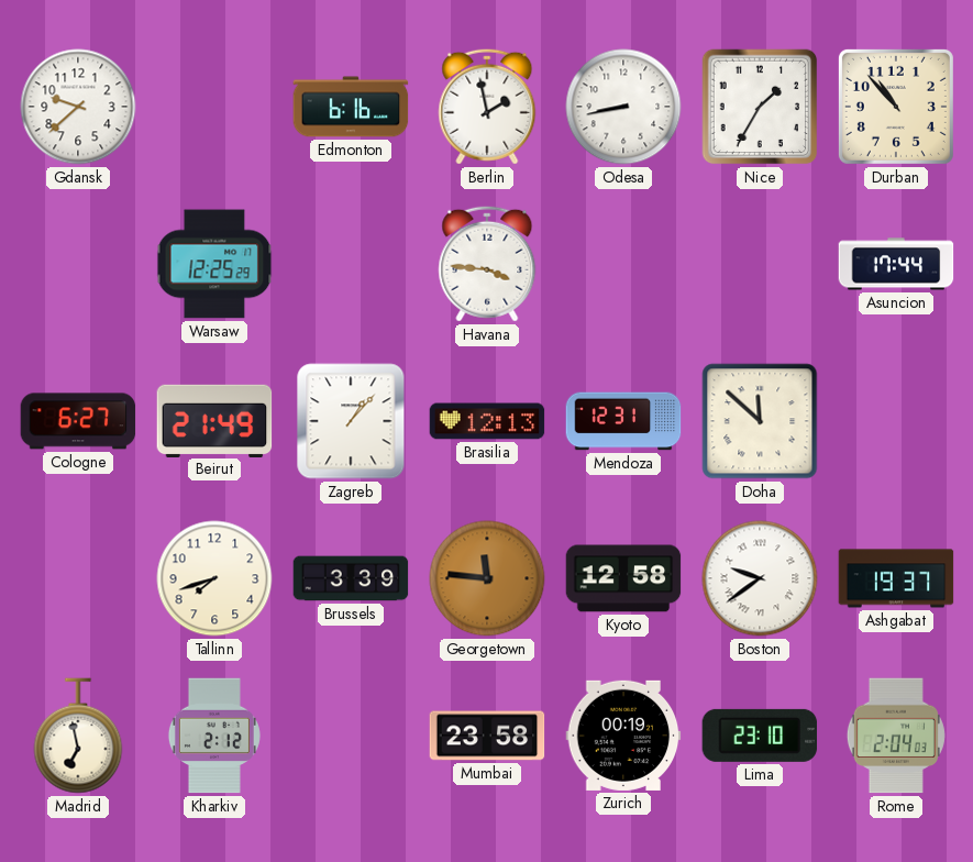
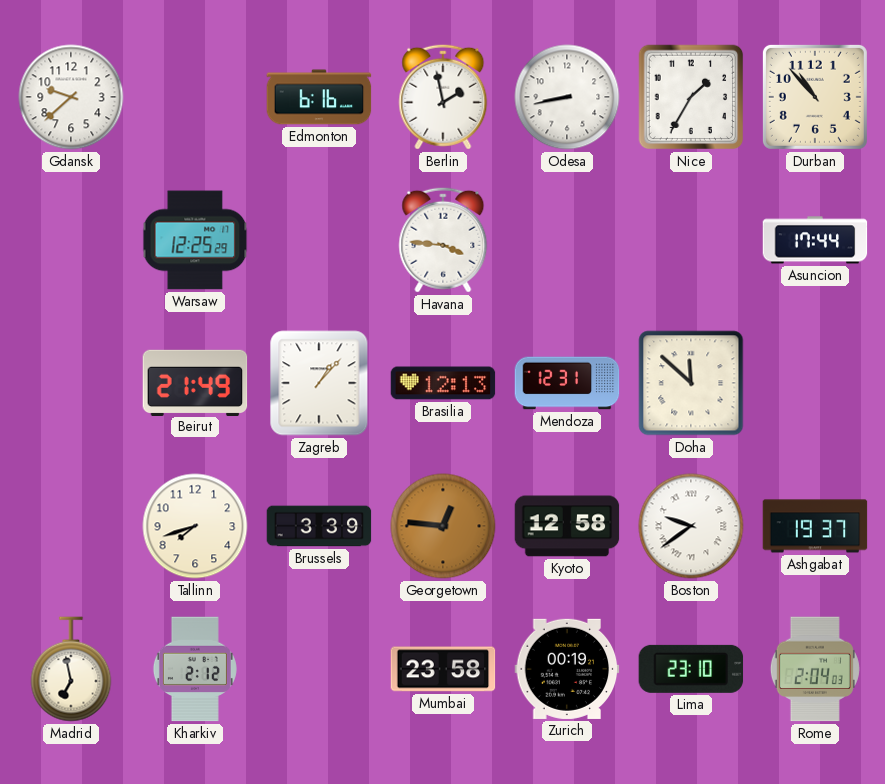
Cologne: 6:27 -> none (78, 421)
Georgetown: 11:46 -> 12:46 (443, 526)
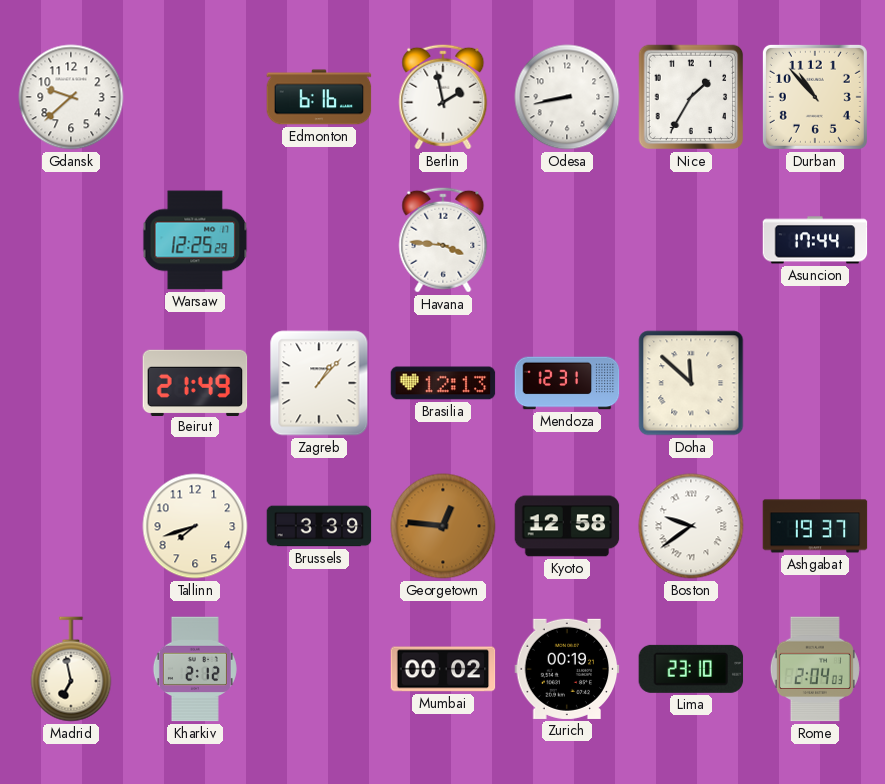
Mumbai: 23:58 -> 00:02 (443, 669)
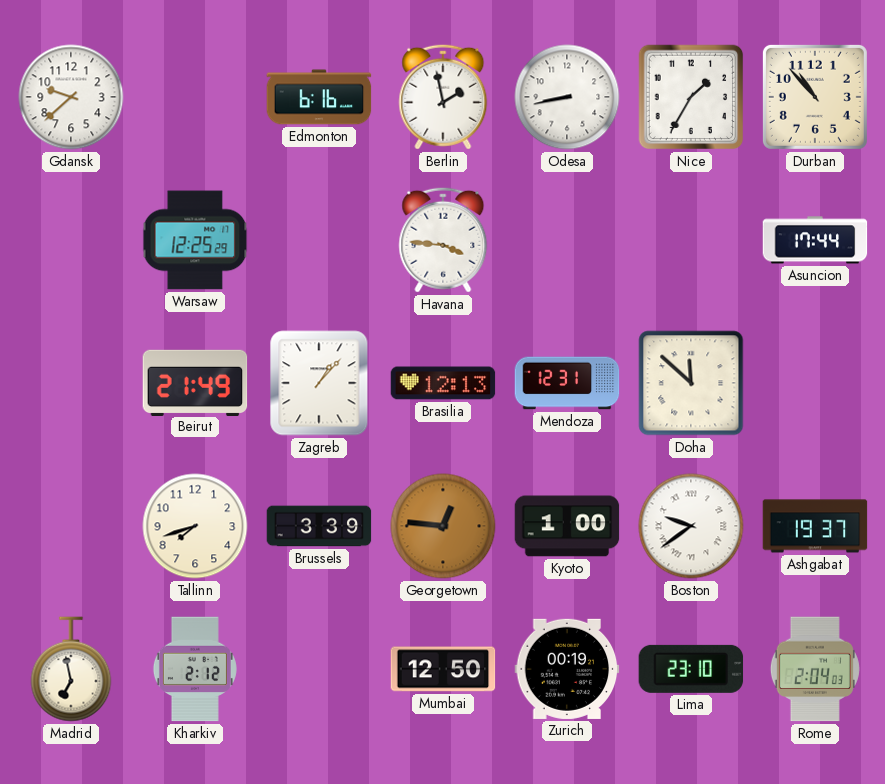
Kyoto: 12:58 -> 1:00 (567, 526)
Mumbai: 00:02 -> 12:50 (443, 669)
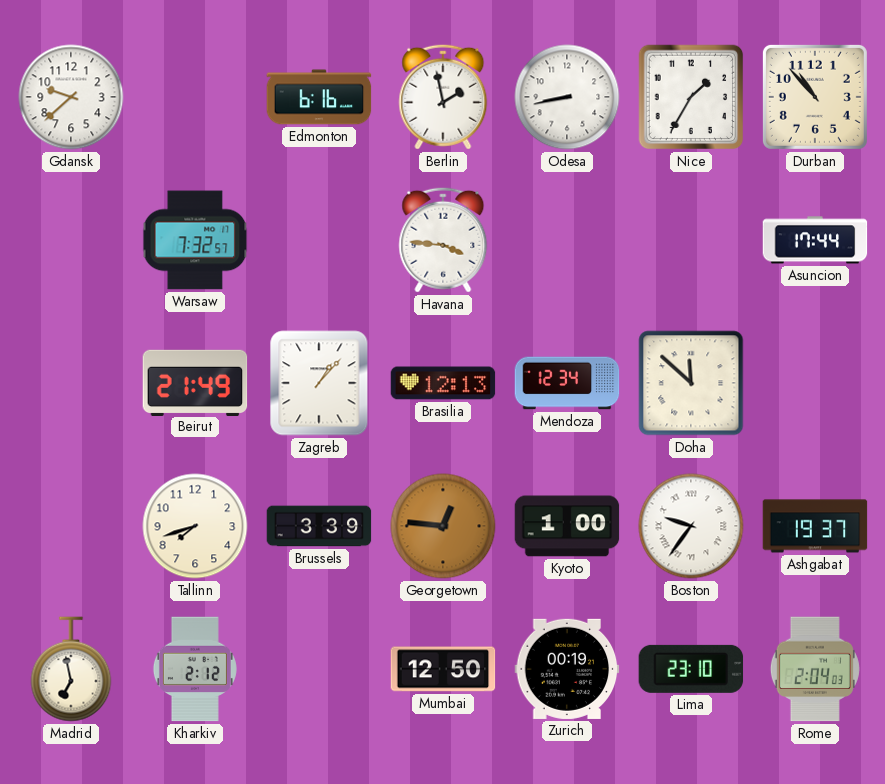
Warsaw: 12:25 -> 7:32 (195, 240)
Mendoza: 12:31 -> 12:34 (567, 383)
Boston: 9:39 -> 9:36 (691, 526)
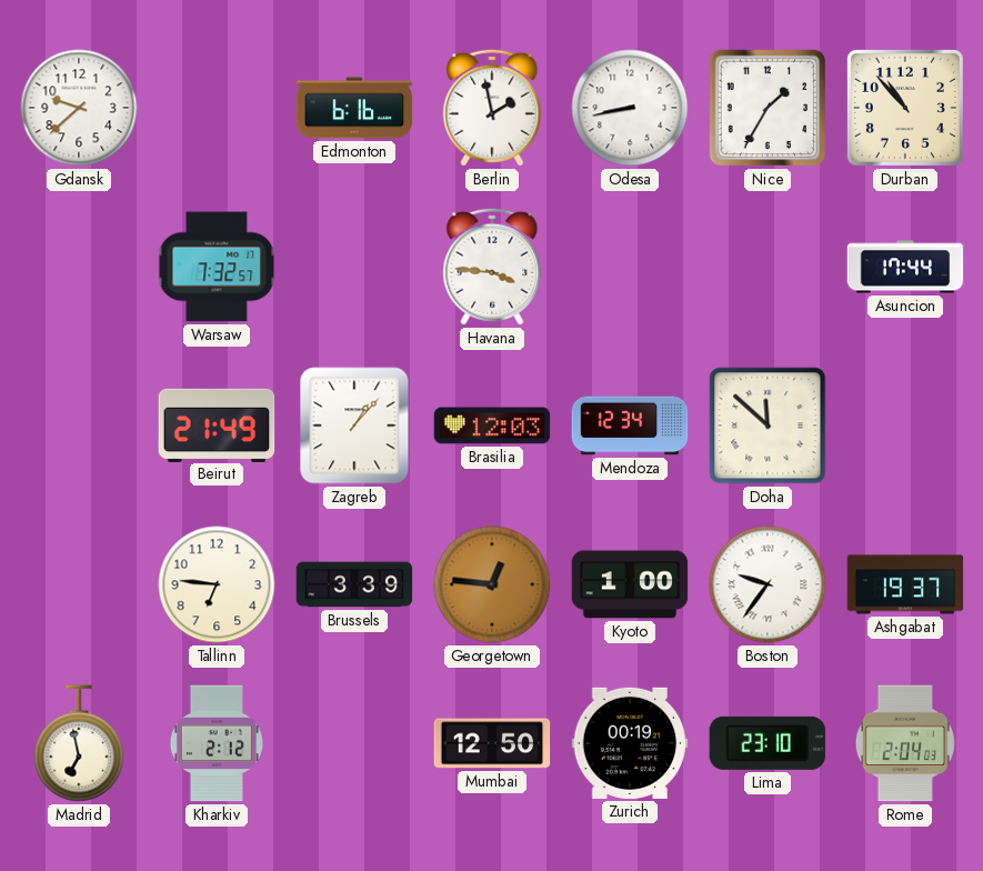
Brasilia: 12:13 -> 12:03 (492, 426)
Tallinn: 7:42 -> 6:46 (217, 584)
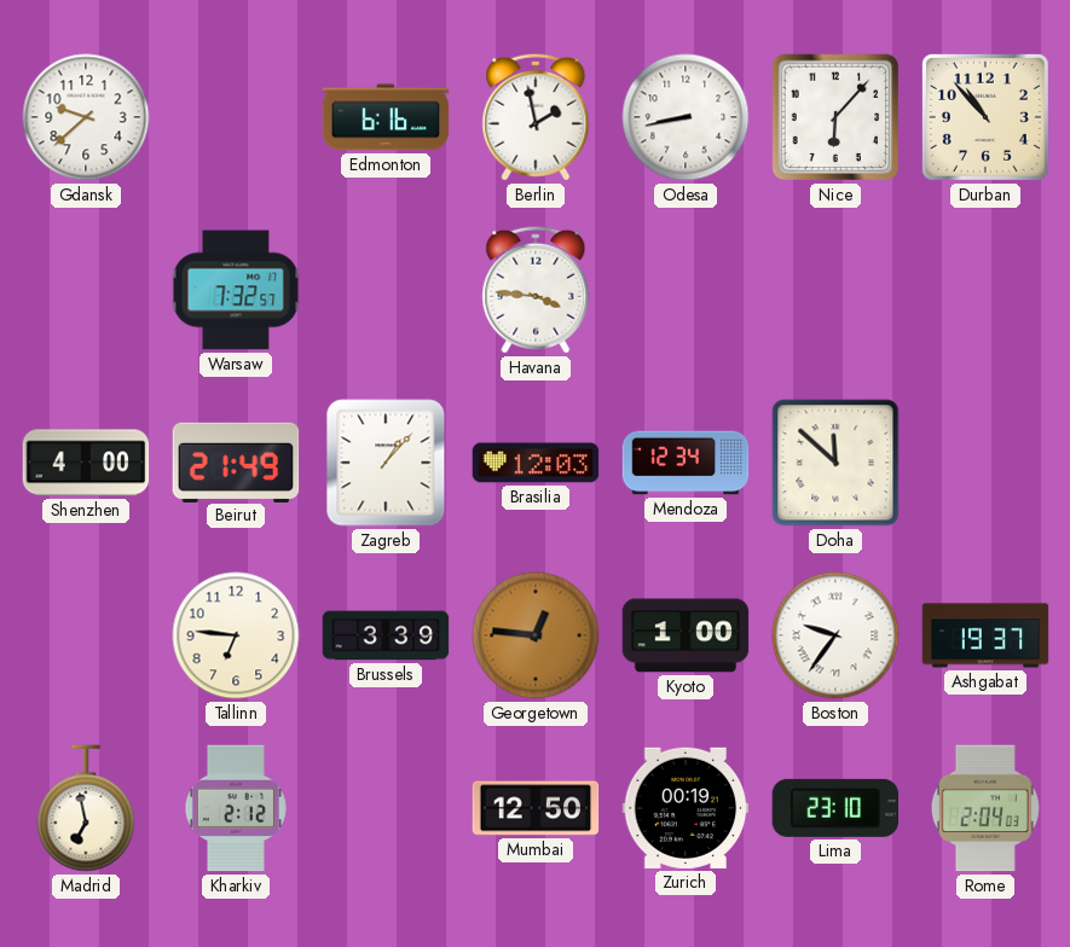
Nice: 1:35 -> 6:07 (835, 117)
Asuncion: 17:44 -> none (905, 267)
Shenzhen: none -> 4:00 (86, 463)
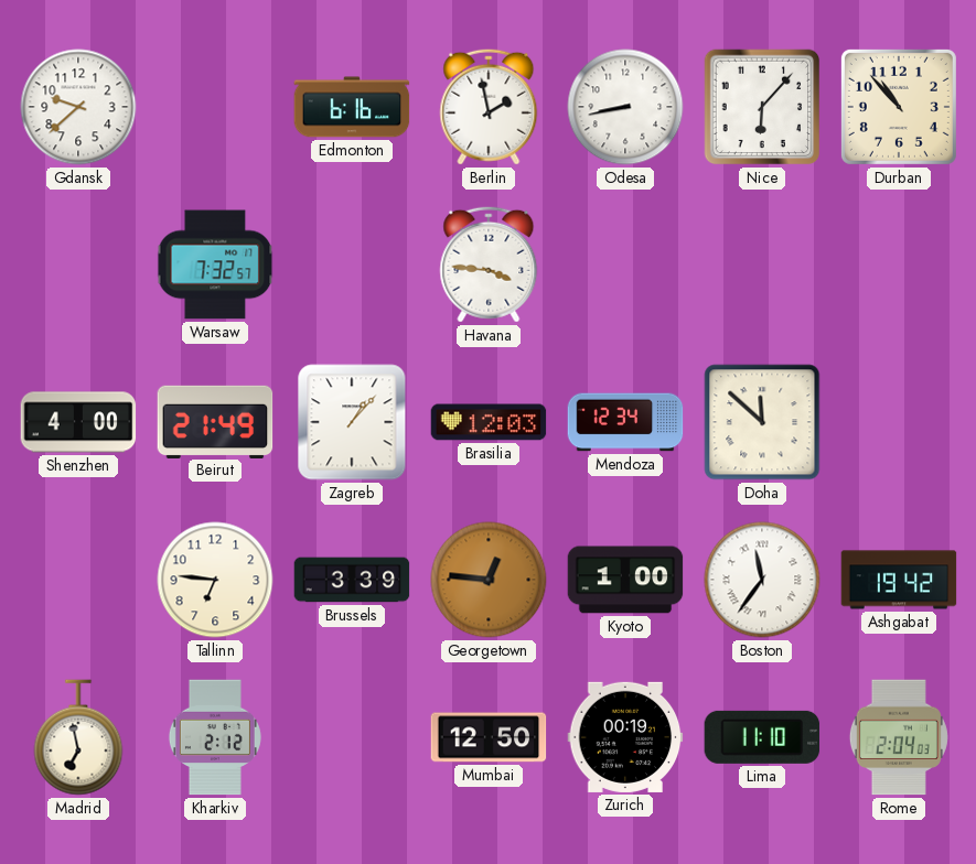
Boston: 9:36 -> 11:36 (762, 580)
Ashgabat: 19:37 -> 19:42 (899, 580)
Lima: 23:10 -> 11:10 (762, 737)
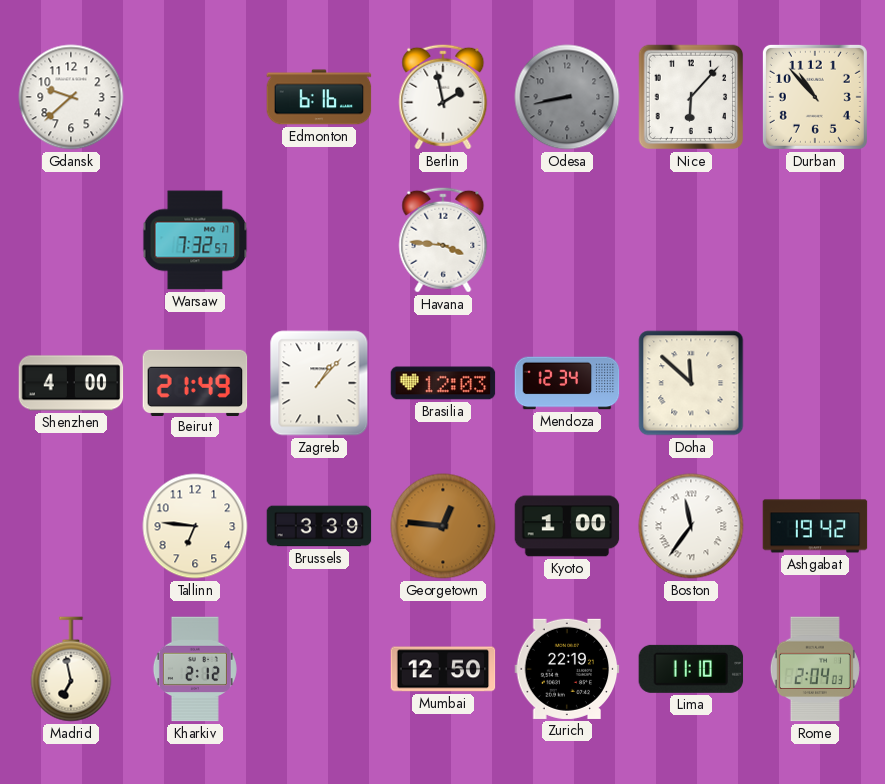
Odesa dial: white -> grey (567, 97)
Zurich: 00:19 -> 22:19 (567, 669)
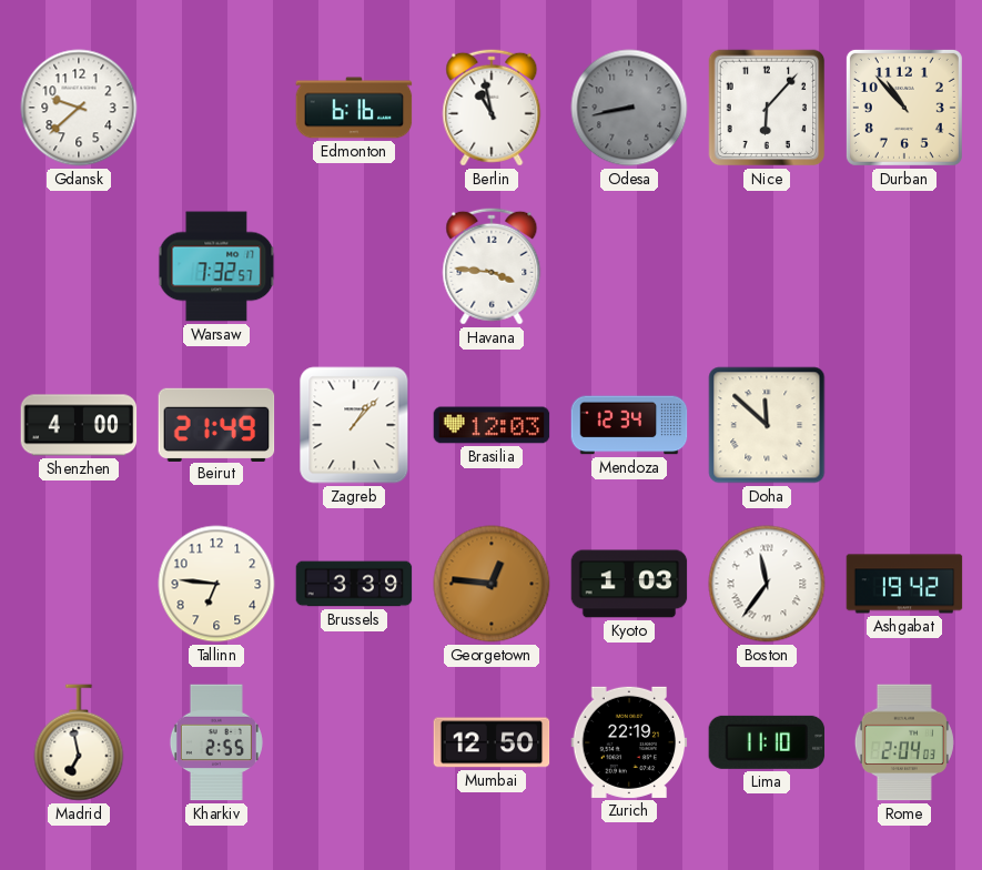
Berlin: 1:58 -> 10:58 (492, 108)
Kyoto: 1:00 -> 1:03 (629, 584)
Kharkiv: 2:12 -> 2:55 (216, 742)
